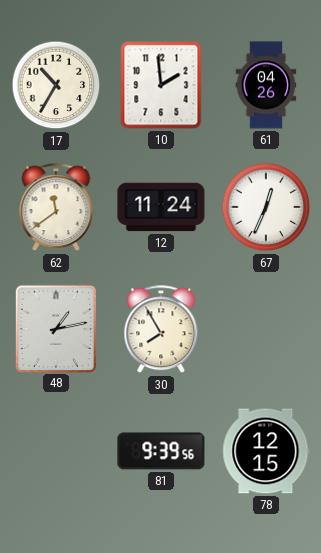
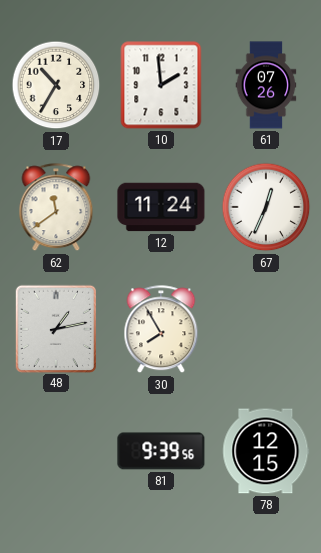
61: 04:26 -> 07:26 (266, 85)
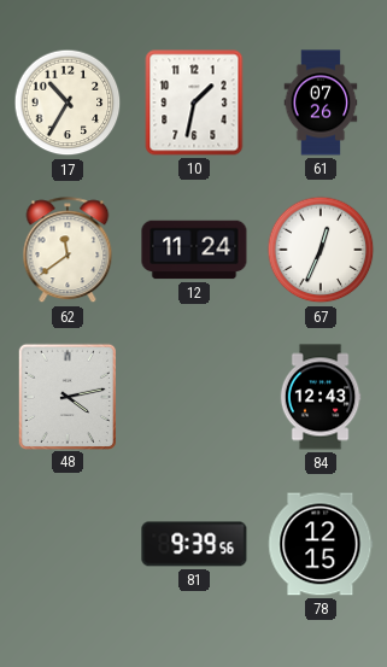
10: 1:59 -> 1:32 (194, 103)
48: 1:13 -> 4:13 (66, 396)
30: 7:55 -> none (161, 330)
84: none -> 12:43 (321, 397)
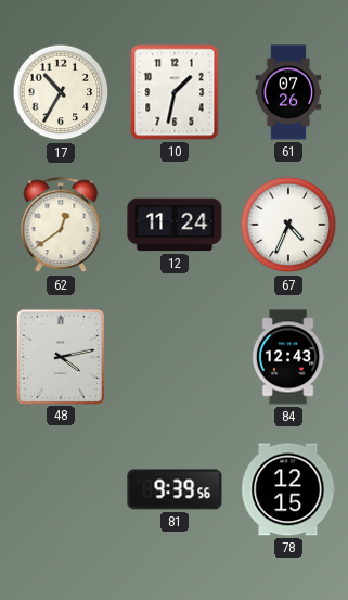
62: 11:39 -> 12:39 (61, 226)
67: 12:34 -> 4:34 (288, 225)
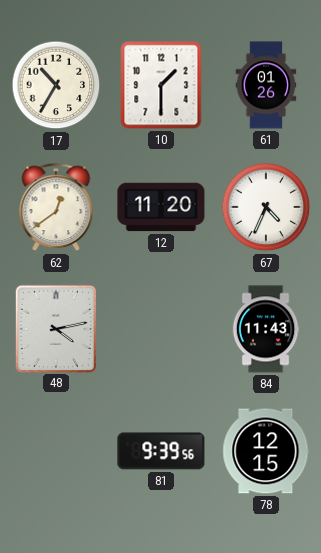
10: 1:32 -> 1:30 (161, 85)
61: 07:26 -> 01:26 (266, 85)
12: 11:24 -> 11:20 (161, 207)
84: 12:43 -> 11:43 (266, 329)
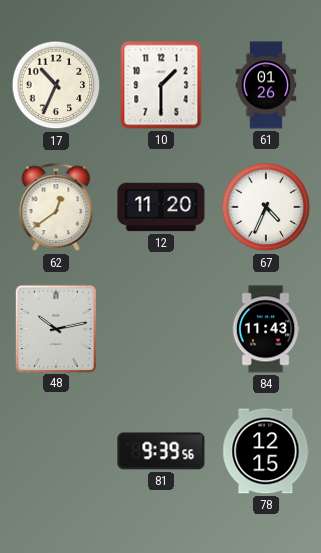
17: 10:35 -> 10:34 (56, 85)
48: 4:13 -> 10:13 (55, 328)
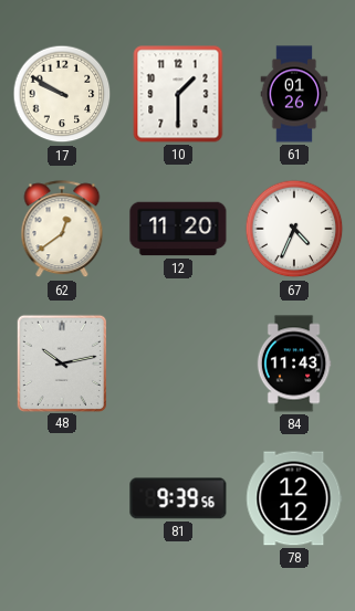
17: 10:34 -> 9:50 (62, 94)
78: 12:15 -> 12:12 (294, 498)
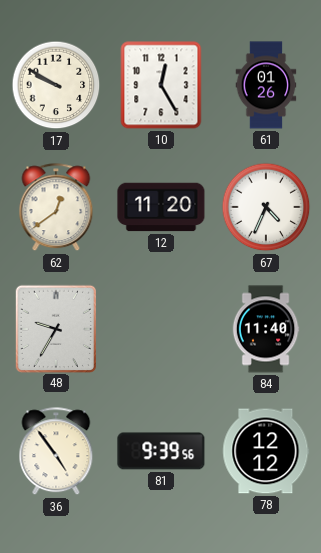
10: 1:30 -> 12:25 (161, 85)
48: 10:13 -> 9:35 (55, 328)
84: 11:43 -> 11:40 (266, 329)
36: none -> 4:54 (56, 452)
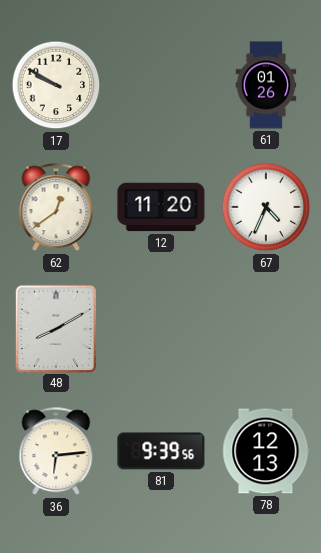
10: 12:25 -> none (161, 85)
48: 9:35 -> 8:10 (55, 328)
84: 11:40 -> none (266, 329)
36: 4:54 -> 6:14 (56, 452)
78: 12:12 -> 12:13 (266, 451)
